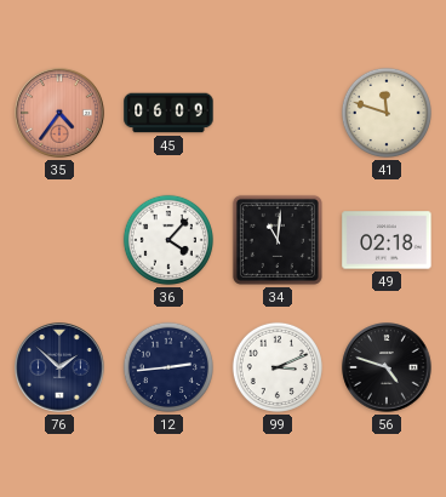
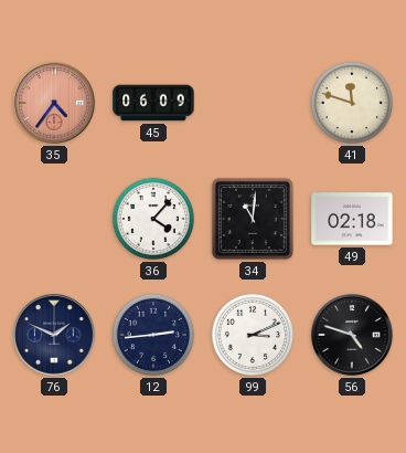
76: 1:52 -> 1:49 (54, 335)
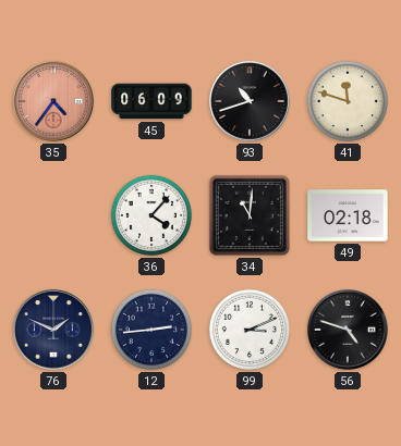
93: none -> 10:42 (250, 101)
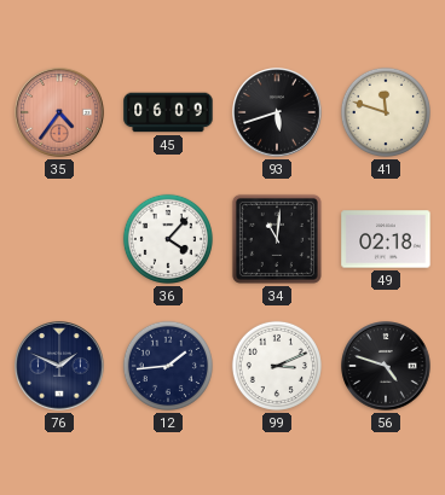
93: 10:42 -> 5:42 (277, 112)
12: 2:44 -> 1:44 (168, 366)
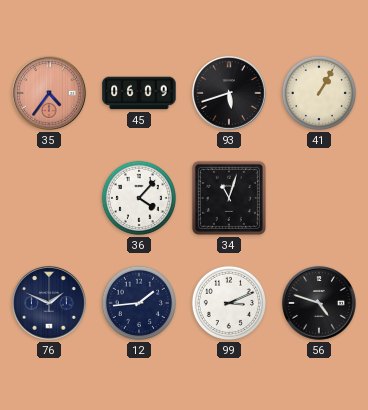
41: 11:48 -> 1:05 (319, 93)
34: 11:01 -> 11:03 (229, 198)
49: 02:18 -> none (386, 239)
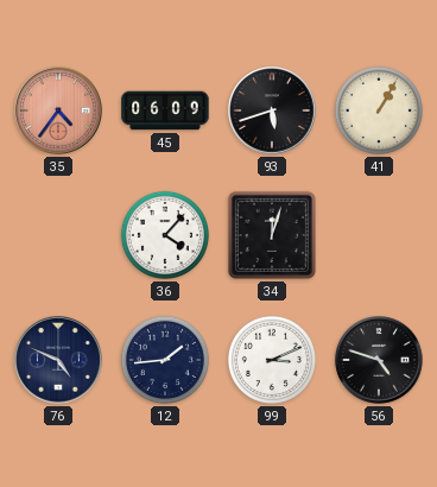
34: 11:03 -> 12:03 (272, 235)
76: 1:49 -> 4:49 (58, 360)
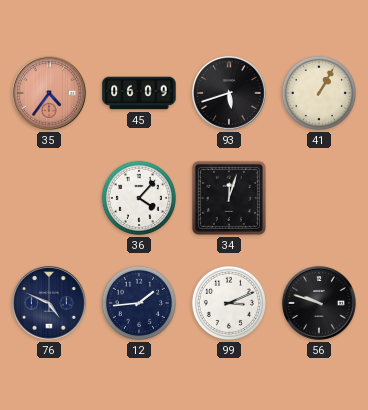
56: 4:48 -> 9:48 (319, 303)
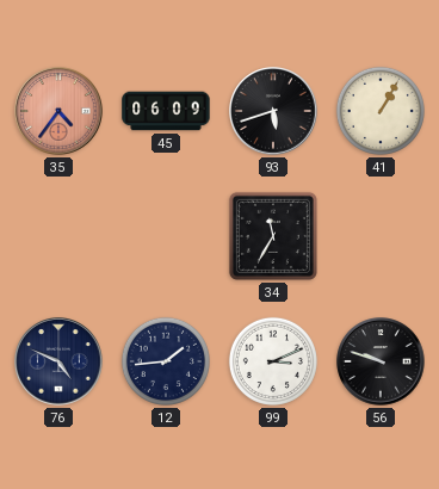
36: 4:07 -> none (139, 198)
34: 12:03 -> 11:35 (273, 236)
